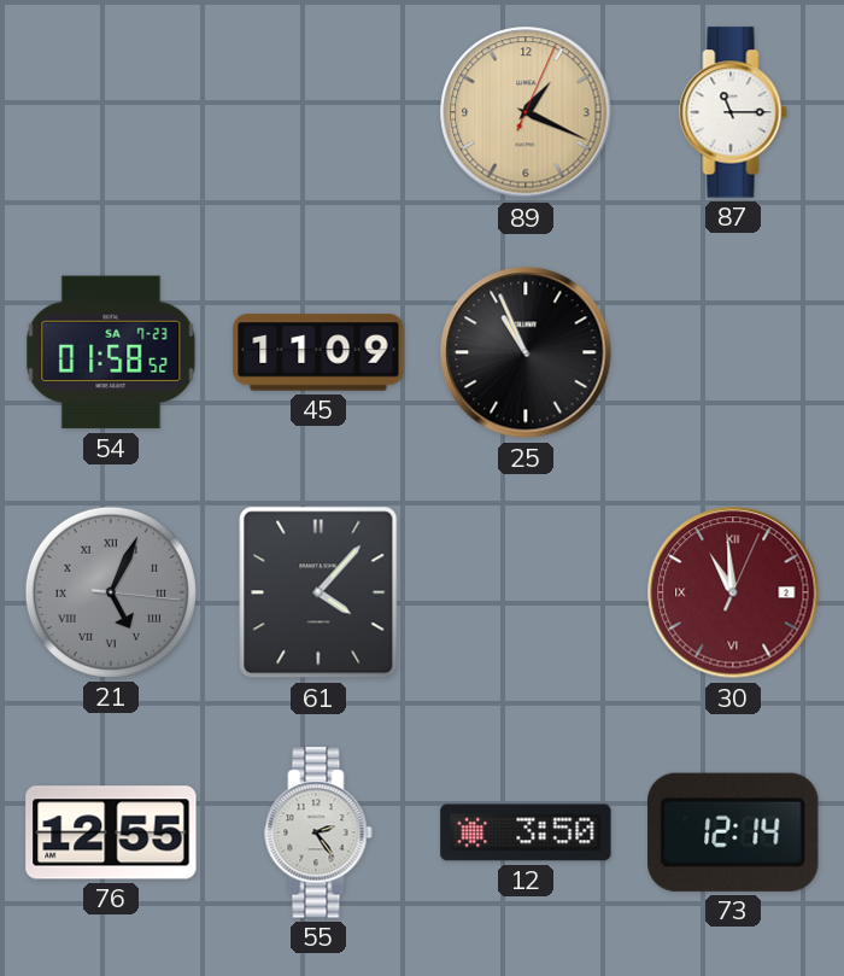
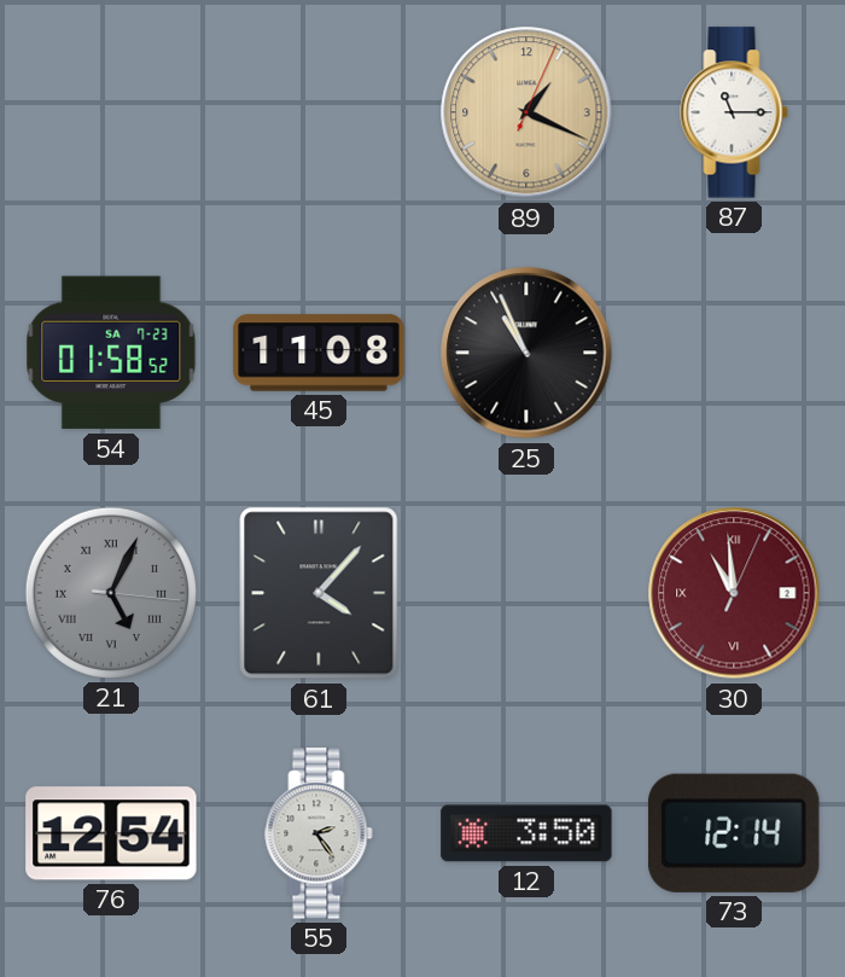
45: 11:09 -> 11:08 (319, 353)
76: 12:55 -> 12:54 (111, 833)
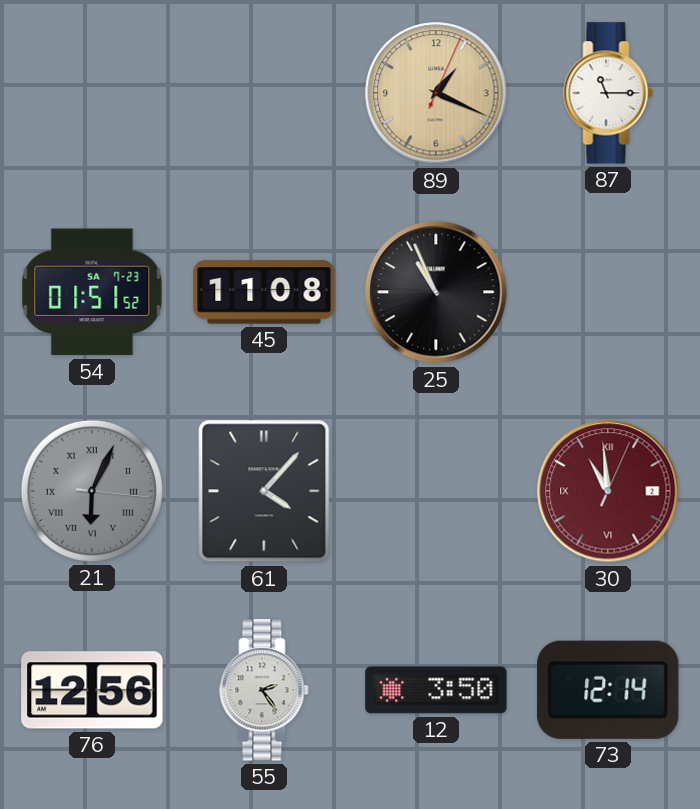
54: 01:58 -> 01:51 (92, 292)
21: 5:04 -> 6:04 (92, 491)
76: 12:54 -> 12:56 (92, 690)
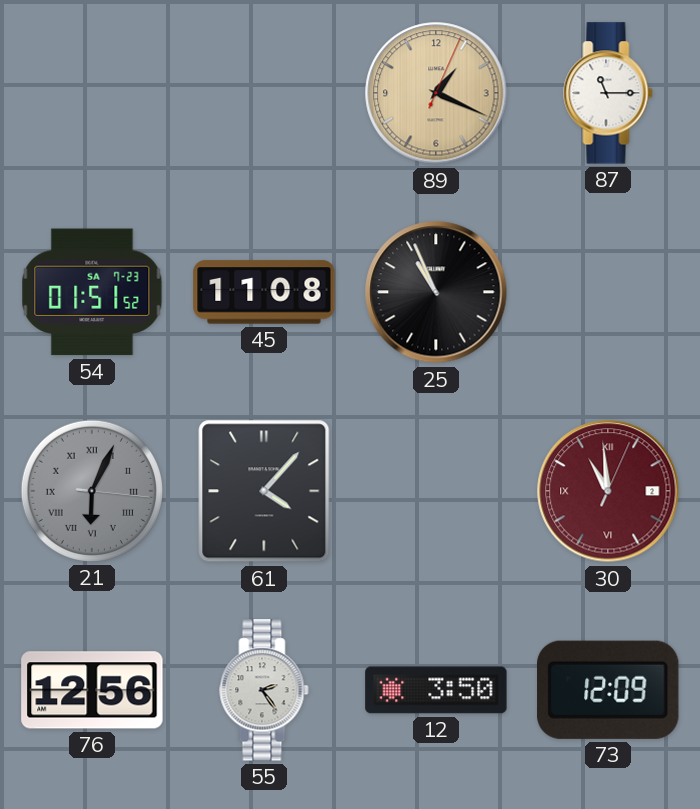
73: 12:14 -> 12:09 (608, 690)
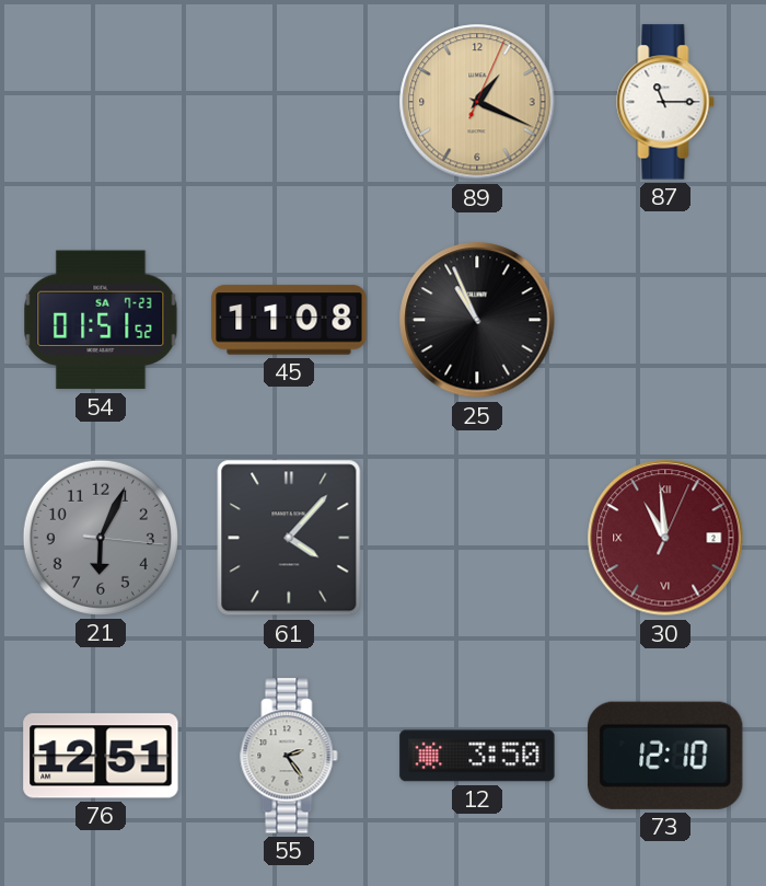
21 numerals: Roman -> Arabic (101, 538)
76: 12:56 -> 12:51 (101, 756)
73: 12:09 -> 12:10 (665, 756)
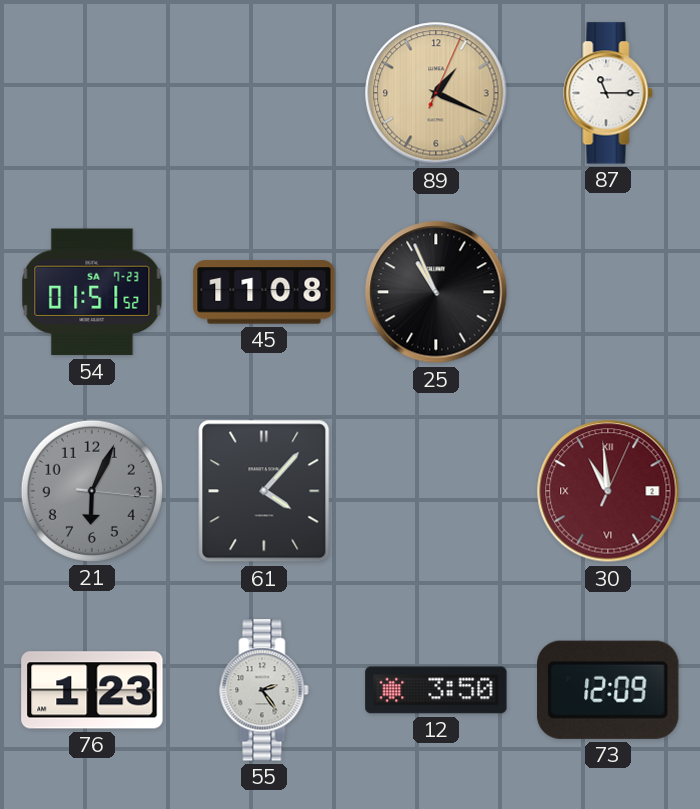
76: 12:51 -> 1:23 (92, 690)
73: 12:10 -> 12:09 (608, 690)
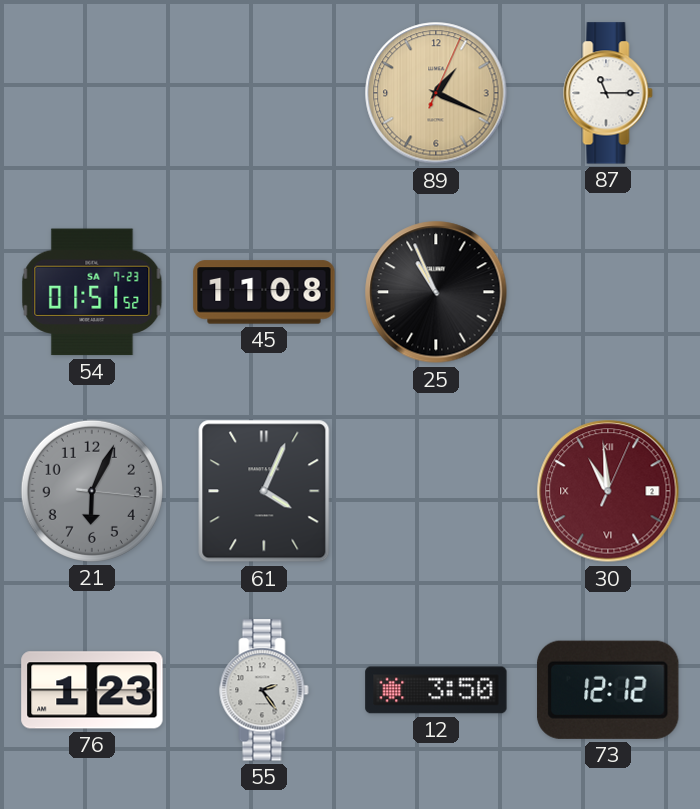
61: 4:07 -> 4:04 (264, 491)
73: 12:09 -> 12:12 (608, 690)
